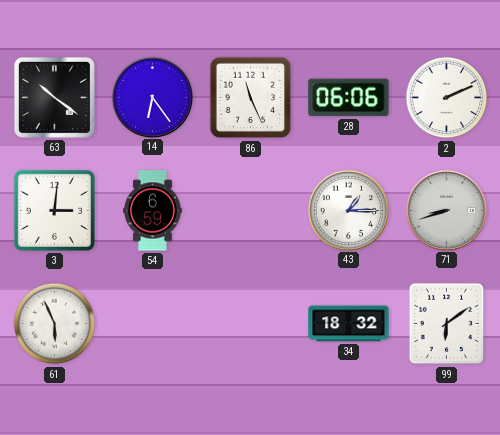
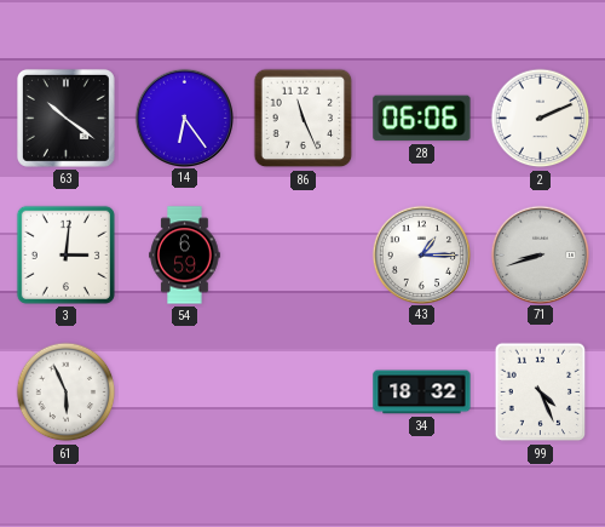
99: 6:09 -> 4:26 (541, 393)
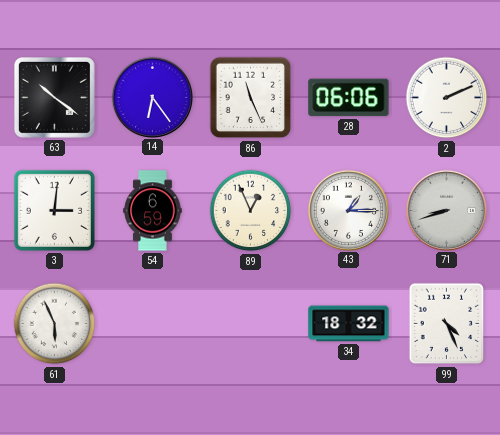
89: none -> 12:56 (251, 211)
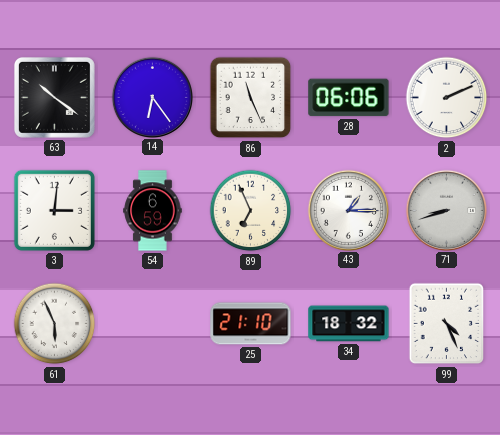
89: 12:56 -> 6:56 (251, 211)
25: none -> 21:10 (251, 324)
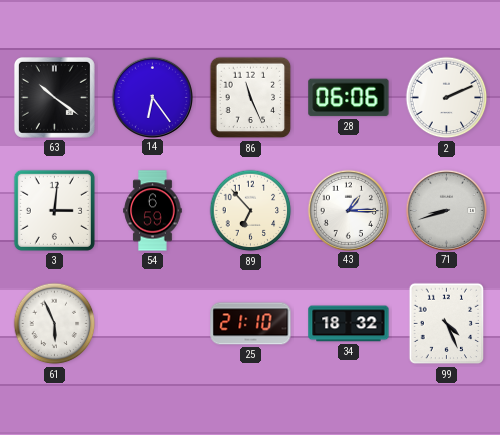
89: 6:56 -> 6:53 (251, 211)
